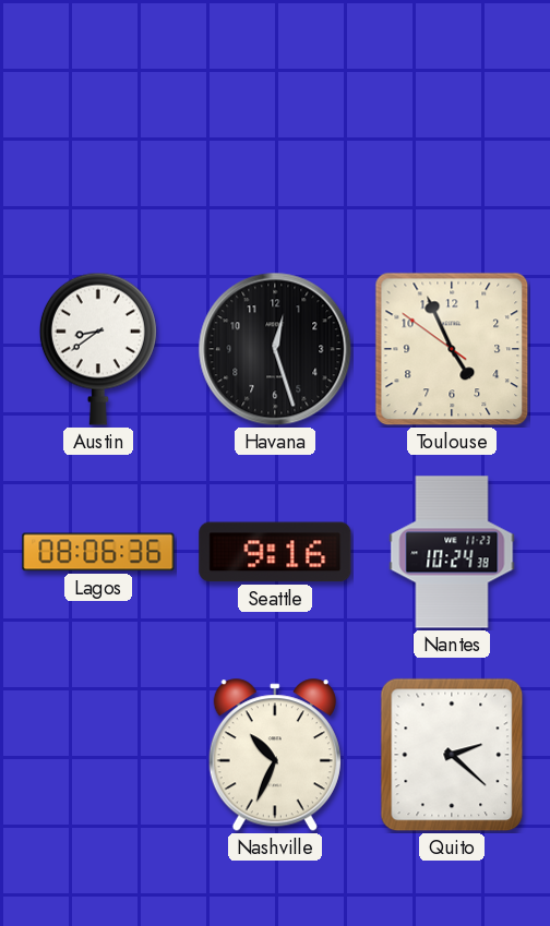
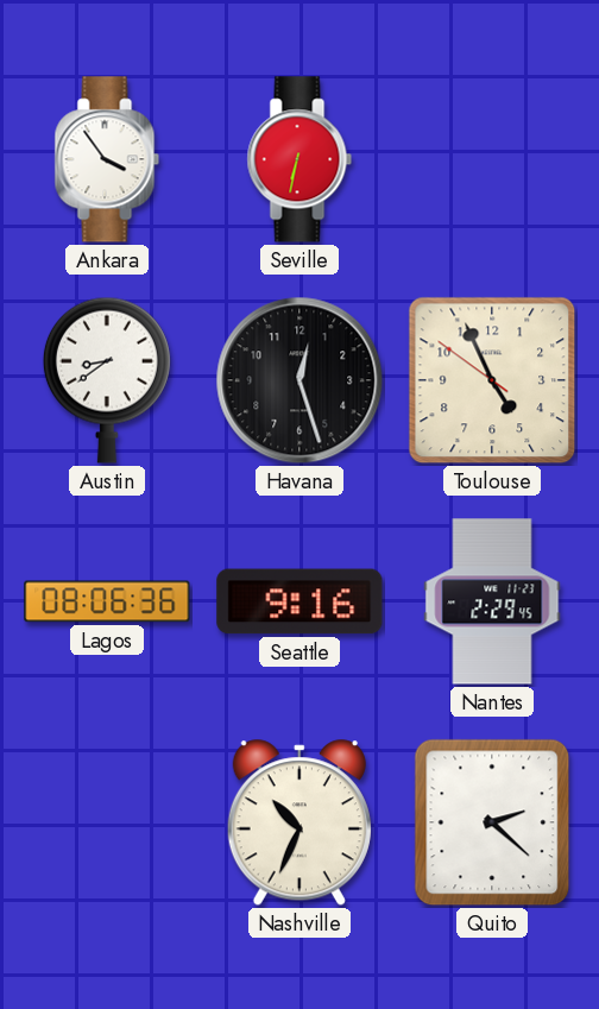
Ankara: none -> 3:54 (107, 159)
Seville: none -> 6:32 (299, 159)
Nantes: 10:24 -> 2:29 (492, 601)
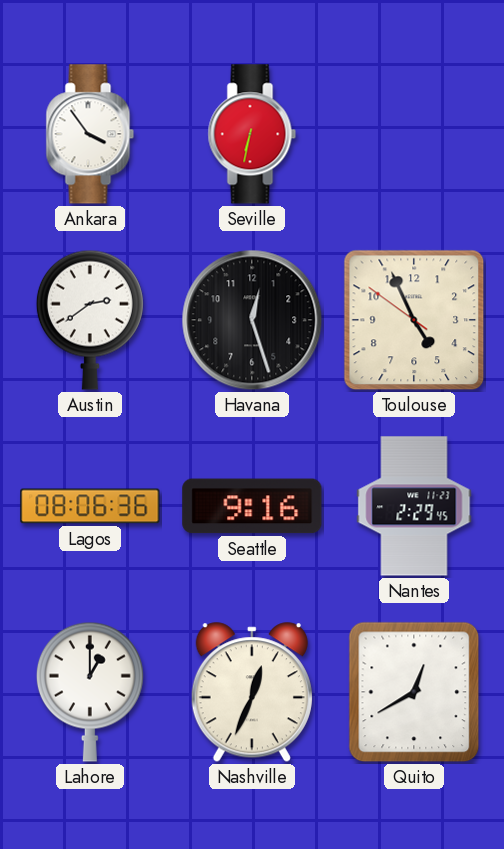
Austin: 8:39 -> 2:39 (90, 320)
Lahore: none -> 1:00 (90, 692)
Nashville: 10:34 -> 12:34 (252, 693)
Quito: 2:22 -> 12:40 (414, 692)
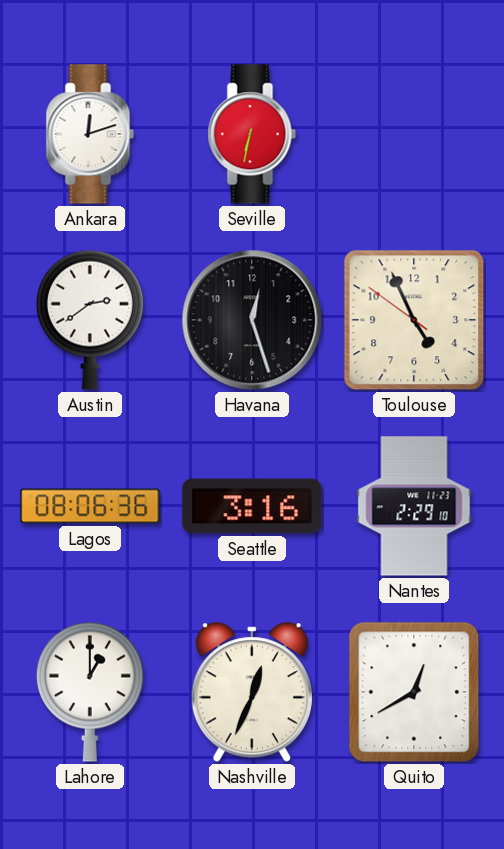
Ankara: 3:54 -> 12:12 (90, 134)
Seattle: 9:16 -> 3:16 (252, 506)
Nantes: 2:29:45 -> 2:29:10 (414, 506)
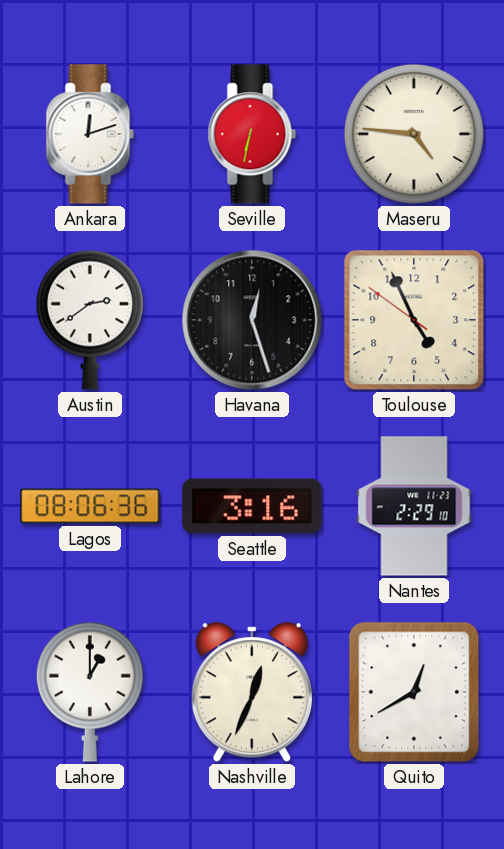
Maseru: none -> 4:46 (414, 134)
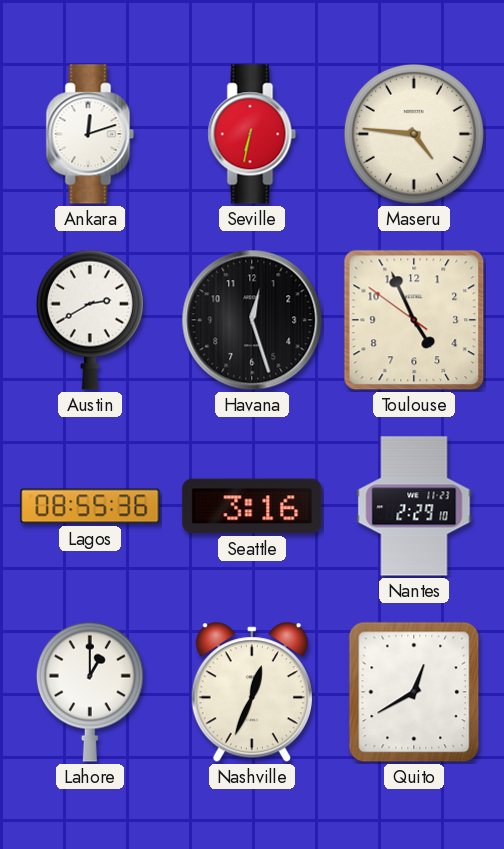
Austin: 2:39 -> 2:40 (90, 320)
Lagos: 08:06 -> 08:55 (90, 506)
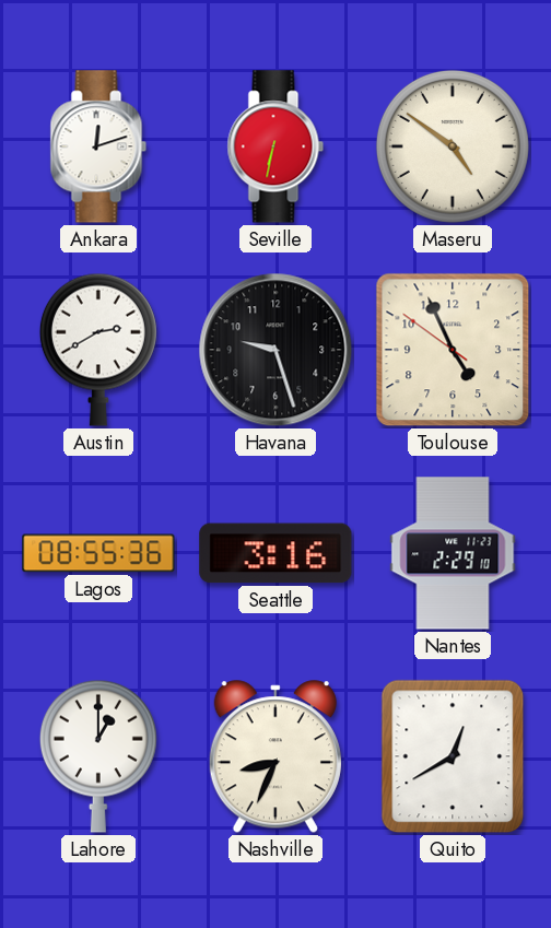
Maseru: 4:46 -> 4:51 (453, 146)
Havana: 12:27 -> 9:27 (275, 350)
Nashville: 12:34 -> 8:34 (275, 757)
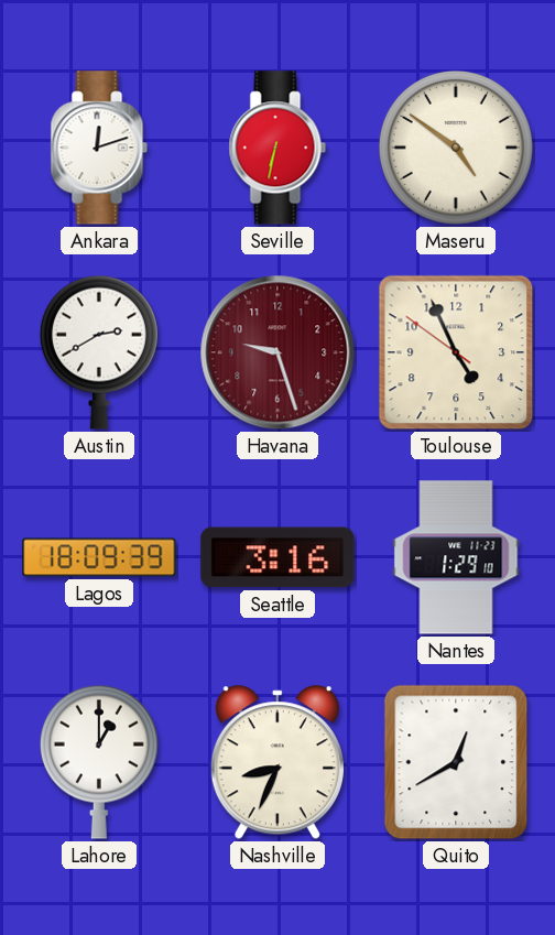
Havana dial: black -> burgundy (277, 352)
Lagos: 08:55 -> 18:09 (99, 557)
Nantes: 2:29 -> 1:29 (456, 557)
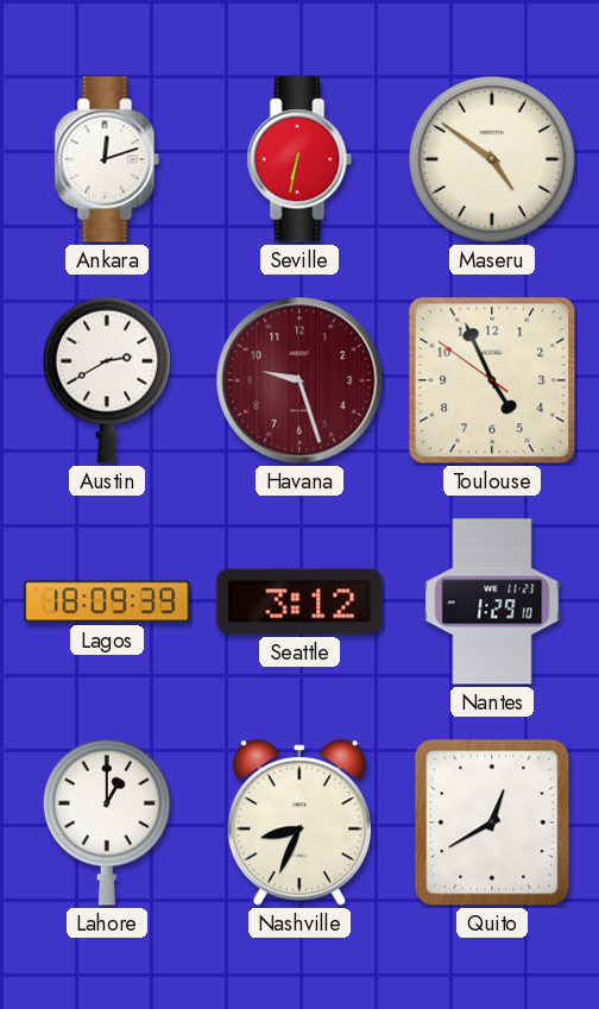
Seattle: 3:16 -> 3:12 (299, 601)
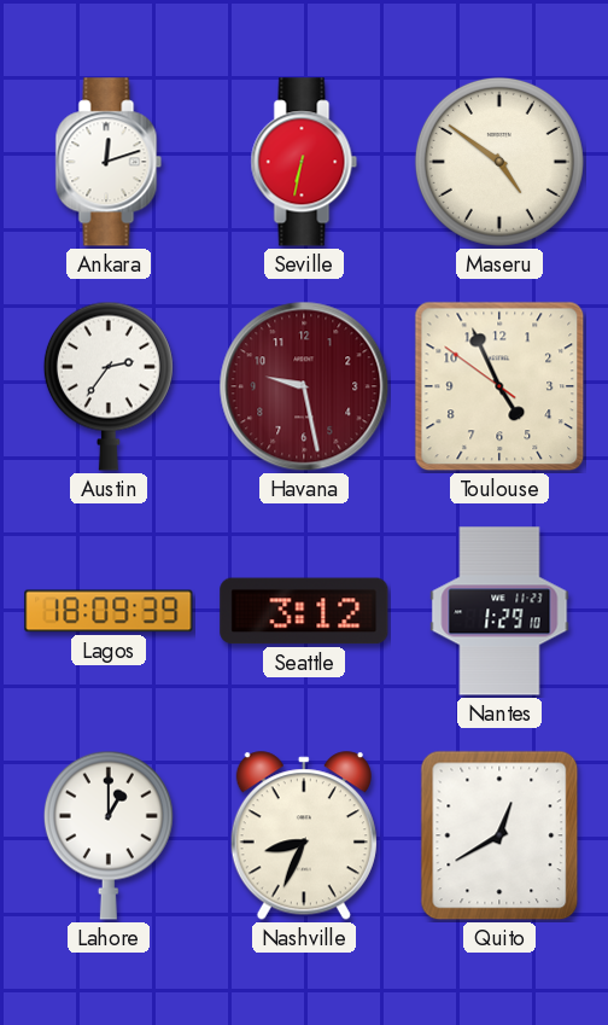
Austin: 2:40 -> 2:36 (109, 386)
Havana: 9:27 -> 9:28 (304, 386)
